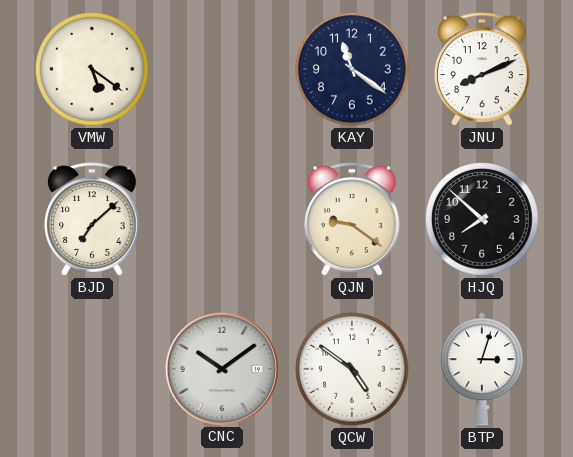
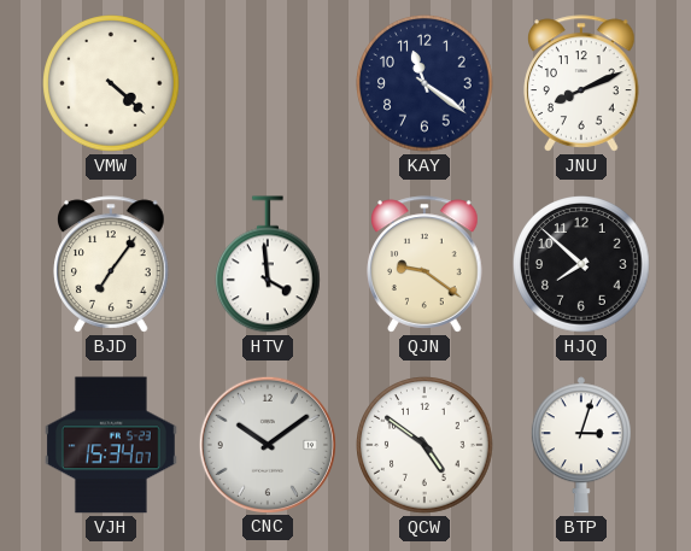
VMW: 5:21 -> 4:22 (111, 83)
BJD: 7:08 -> 7:06 (111, 264)
HTV: none -> 3:59 (269, 264)
VJH: none -> 15:34 (111, 445)
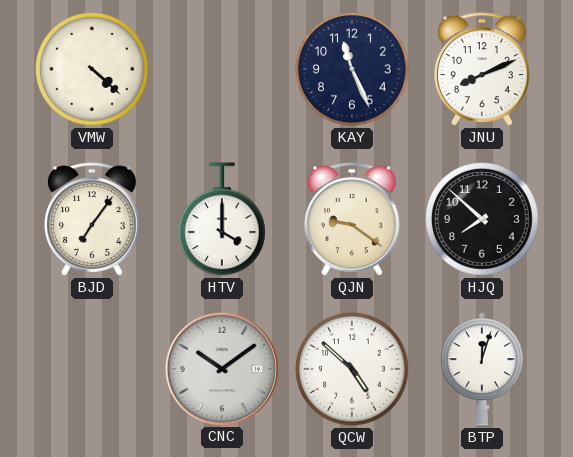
KAY: 11:21 -> 11:26 (352, 69)
HTV: 3:59 -> 4:00 (223, 219)
VJH: 15:34 -> none (111, 445)
QCW: 4:51 -> 4:52 (352, 369)
BTP: 3:03 -> 12:03 (482, 369)
